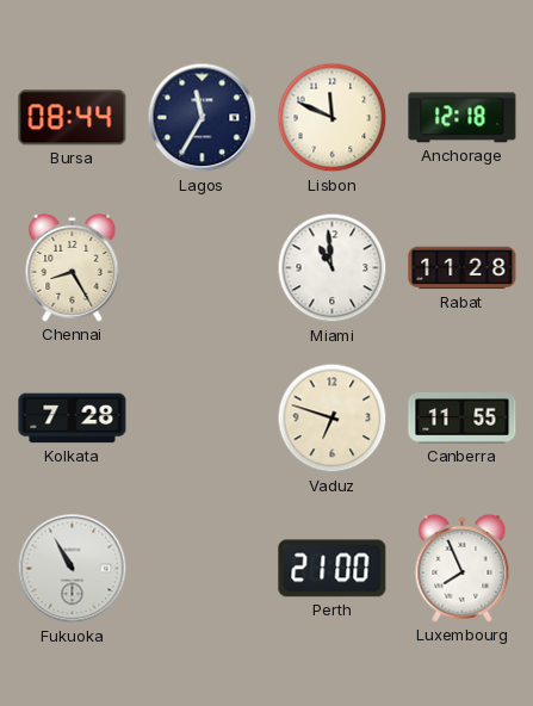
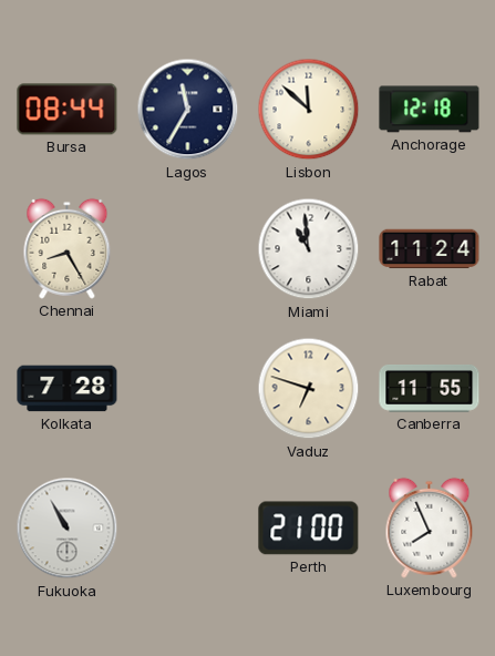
Lisbon: 11:49 -> 11:52 (309, 110)
Rabat: 11:28 -> 11:24 (430, 249)
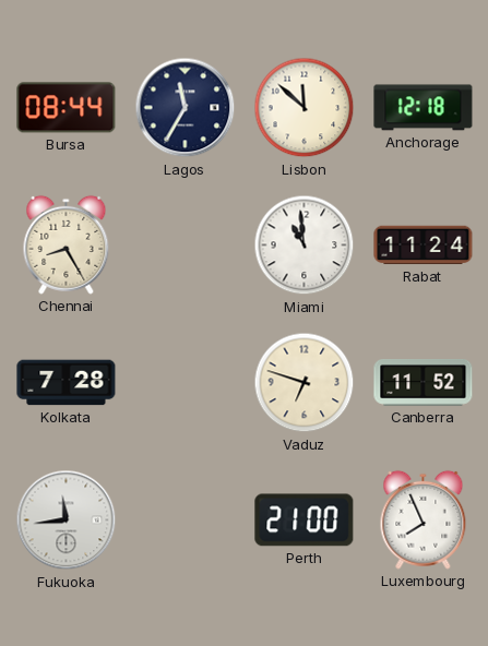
Canberra: 11:55 -> 11:52 (424, 383)
Fukuoka: 10:55 -> 11:44 (67, 521)
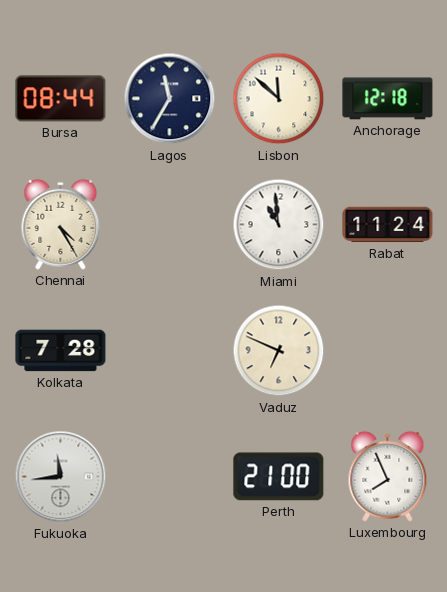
Chennai: 8:25 -> 4:25 (61, 224)
Vaduz: 6:48 -> 6:49 (279, 351)
Canberra: 11:52 -> none (424, 383)
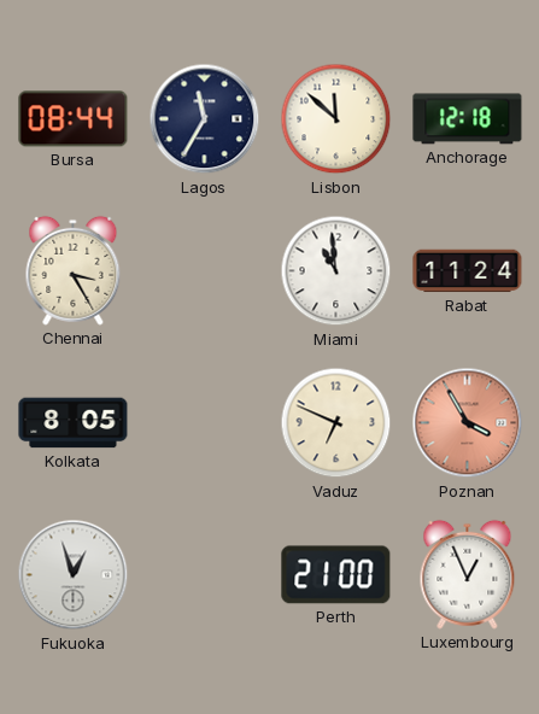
Chennai: 4:25 -> 3:25 (74, 270)
Kolkata: 7:28 -> 8:05 (74, 423)
Poznan: none -> 3:55 (468, 423)
Fukuoka: 11:44 -> 12:57 (74, 575)
Luxembourg: 7:56 -> 12:56 (468, 574)
